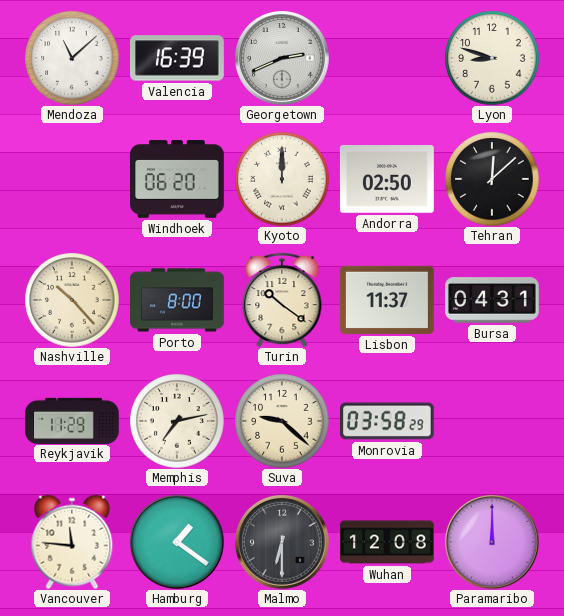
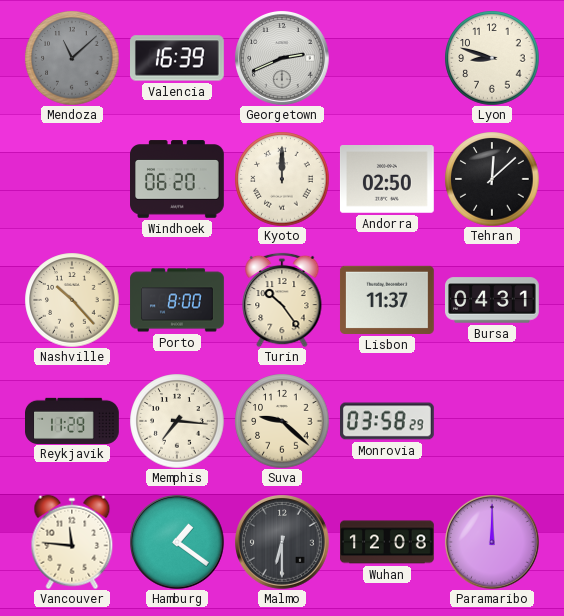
Mendoza dial: white -> grey (72, 58)
Turin: 10:21 -> 10:24 (282, 300)
Memphis: 7:13 -> 7:16 (177, 421)
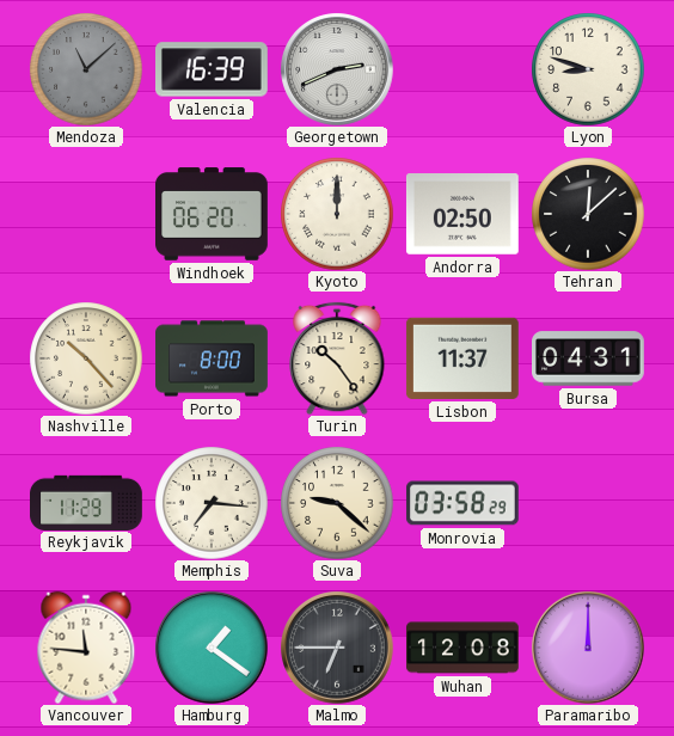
Malmo: 6:30 -> 6:45 (337, 648)
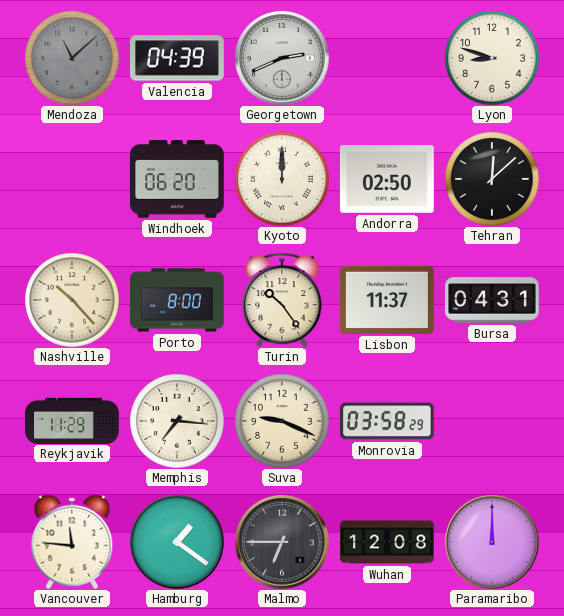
Valencia: 16:39 -> 04:39 (178, 58)
Suva: 9:22 -> 9:19 (282, 421)
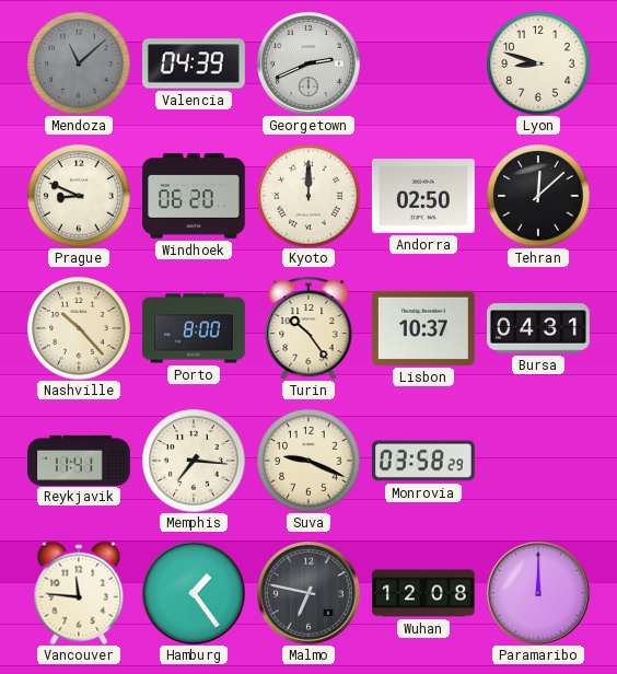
Prague: none -> 8:49 (79, 196)
Lisbon: 11:37 -> 10:37 (423, 328)
Reykjavik: 11:29 -> 11:41 (80, 460)
Hamburg: 1:21 -> 1:24 (194, 593)
Malmo: 6:45 -> 6:47 (308, 593)
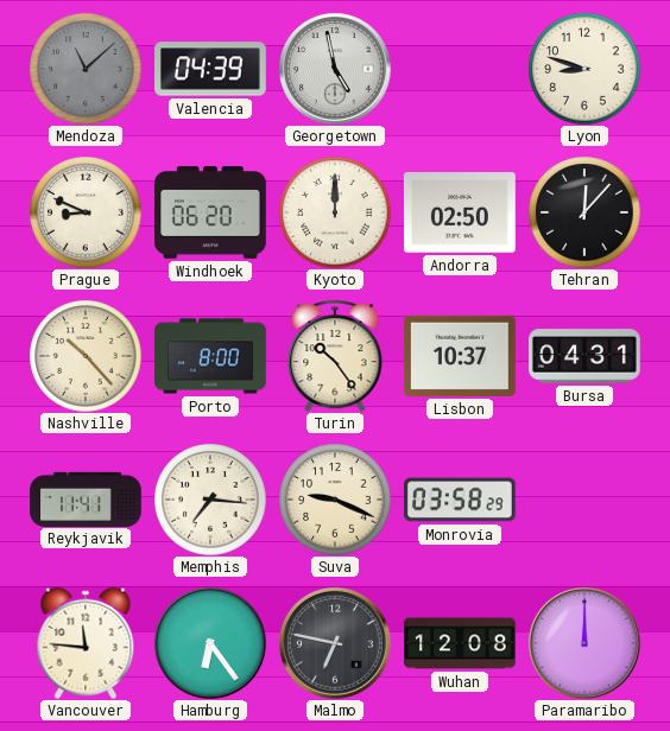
Georgetown: 2:41 -> 4:58 (335, 69)
Tehran: 12:08 -> 12:07 (584, 212)
Hamburg: 1:24 -> 6:24 (210, 643)
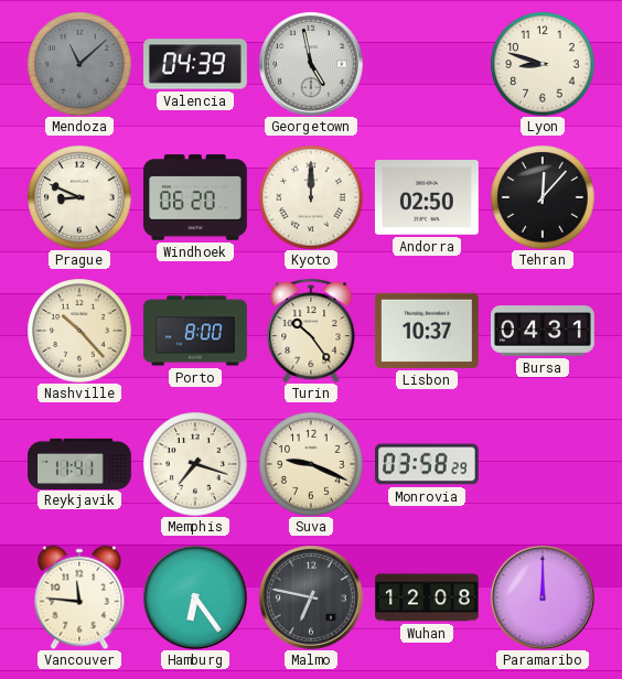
Memphis: 7:16 -> 7:18 (195, 464)
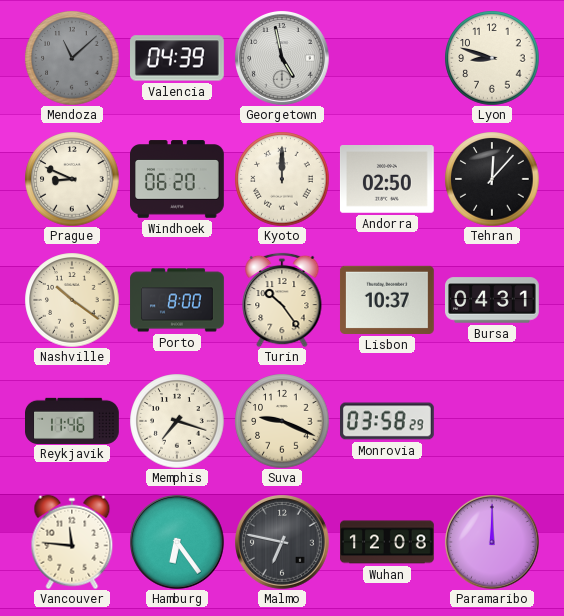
Nashville: 10:23 -> 10:21 (72, 300)
Reykjavik: 11:41 -> 11:46 (73, 420)
